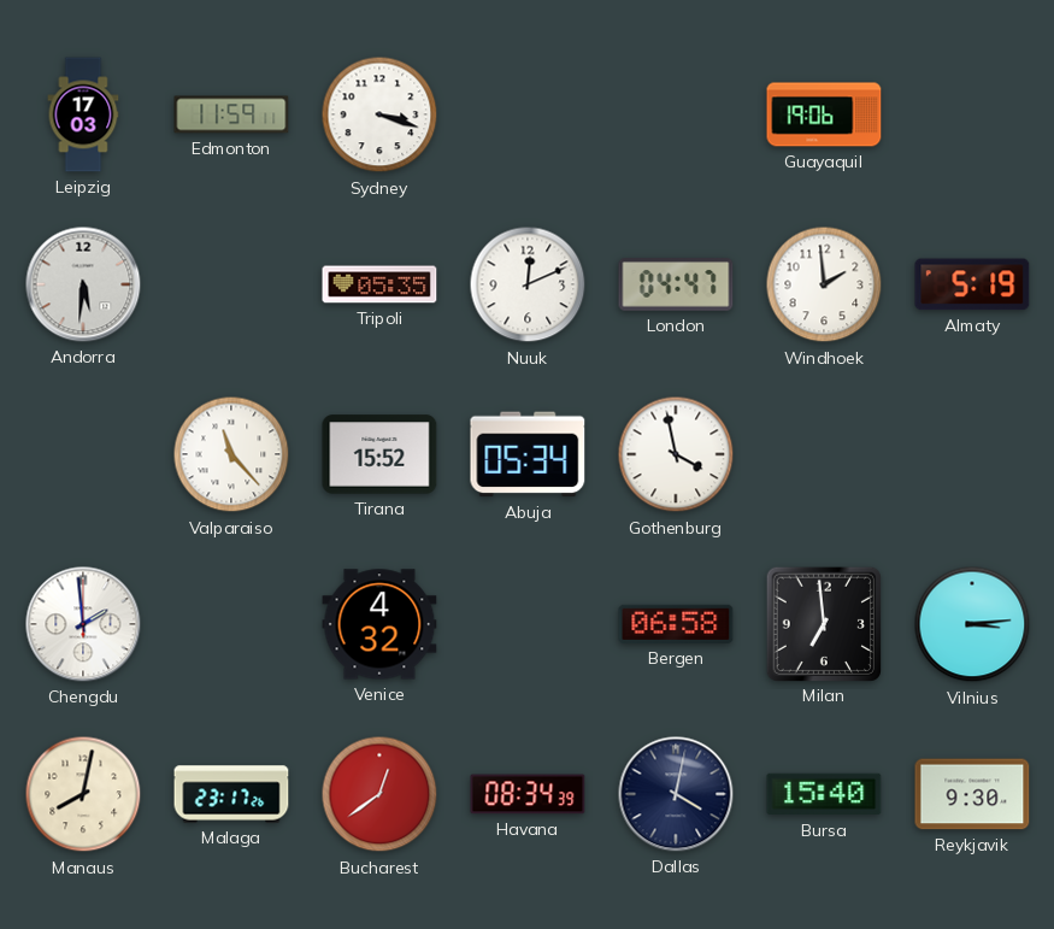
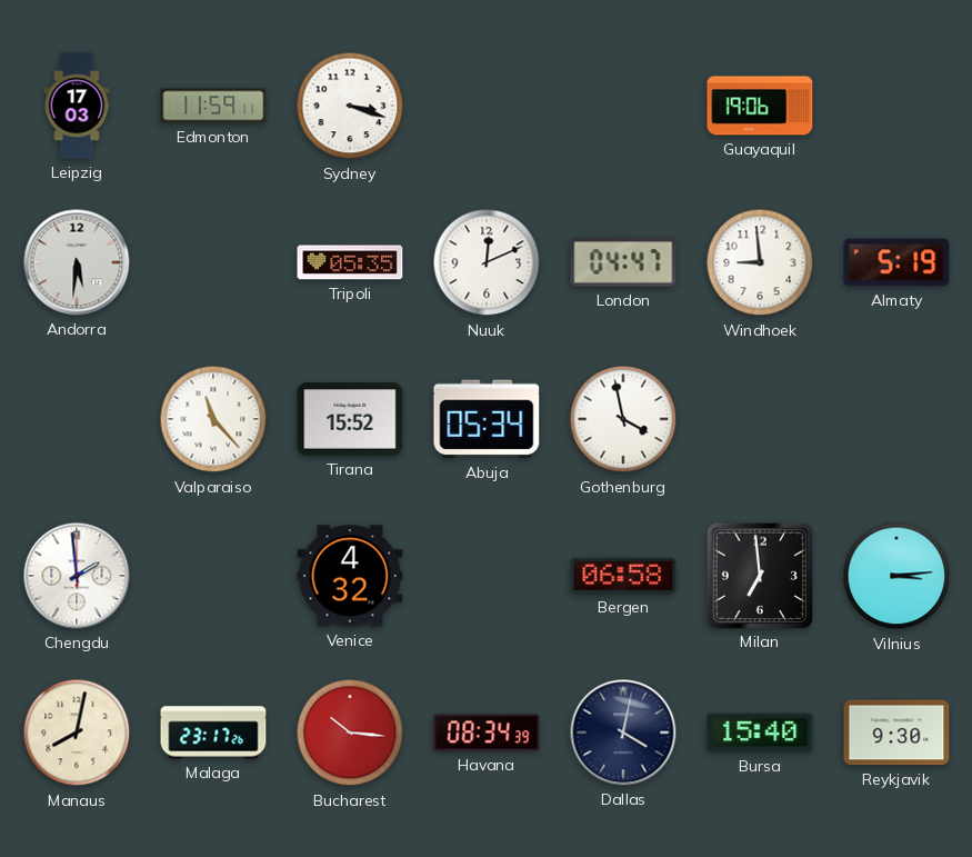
Windhoek: 1:59 -> 8:59 (760, 262)
Bucharest: 12:39 -> 10:16 (350, 733)
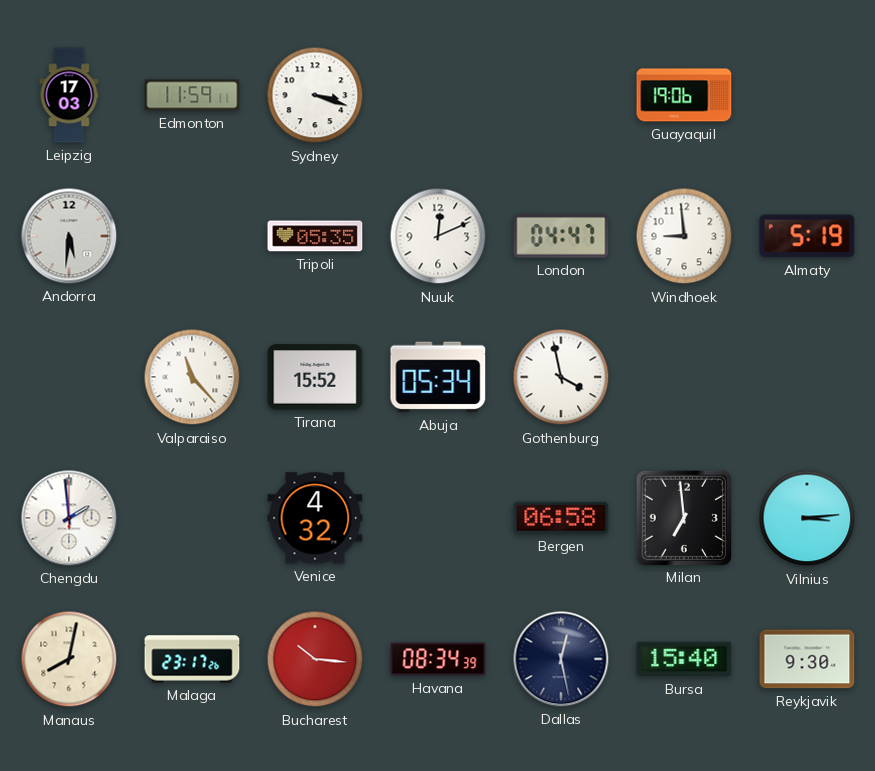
Dallas: 4:02 -> 12:28 (561, 659)
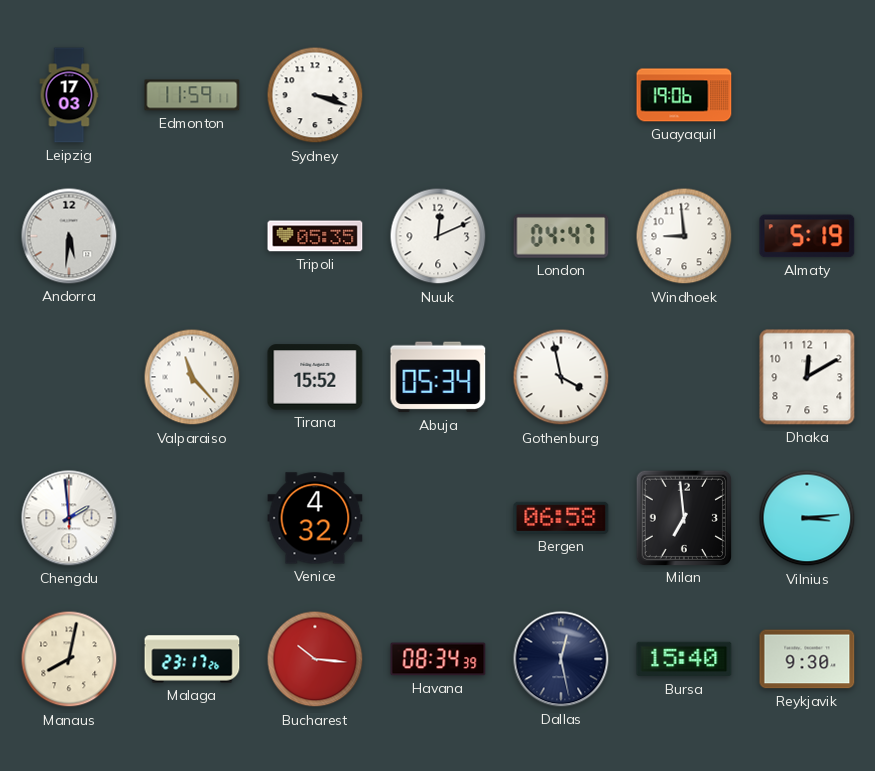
Dhaka: none -> 12:10 (807, 377)
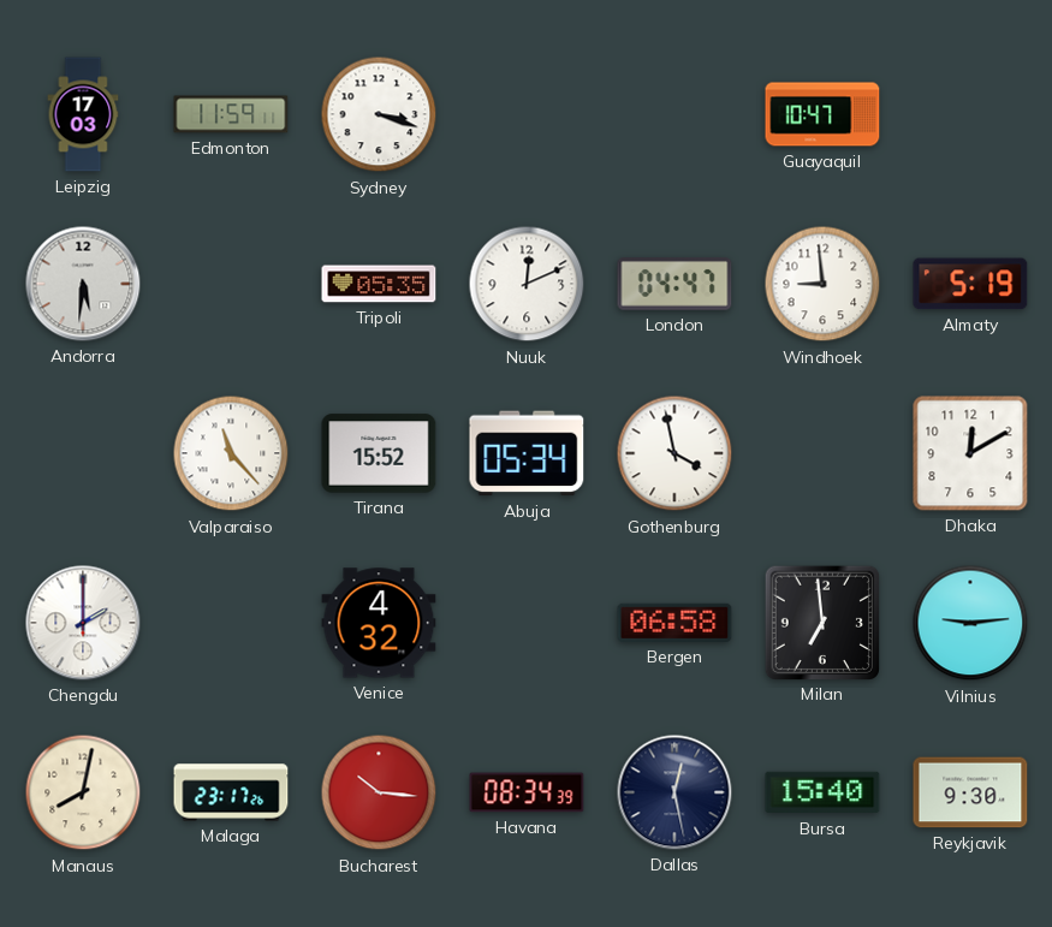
Guayaquil: 19:06 -> 10:47 (822, 114)
Chengdu: 1:59 -> 2:00 (83, 623)
Vilnius: 3:14 -> 9:14 (970, 623)
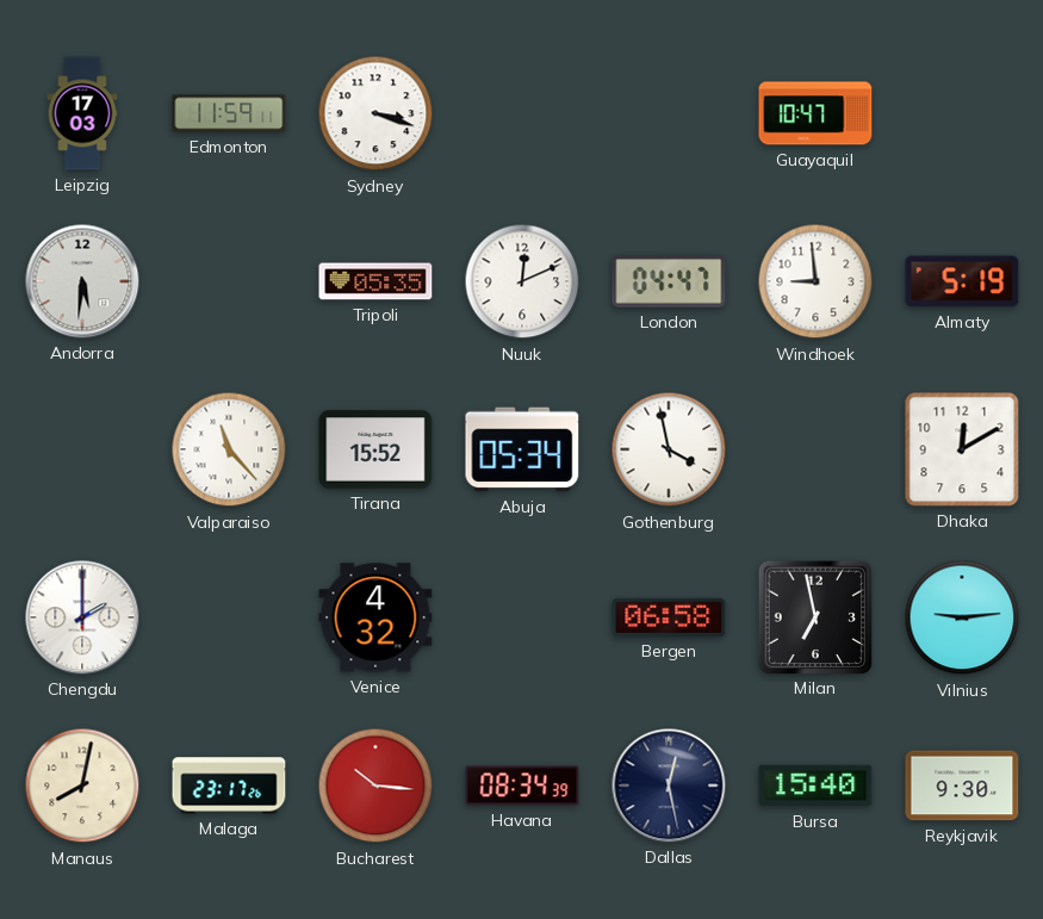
Milan: 6:59 -> 6:58 (814, 616)
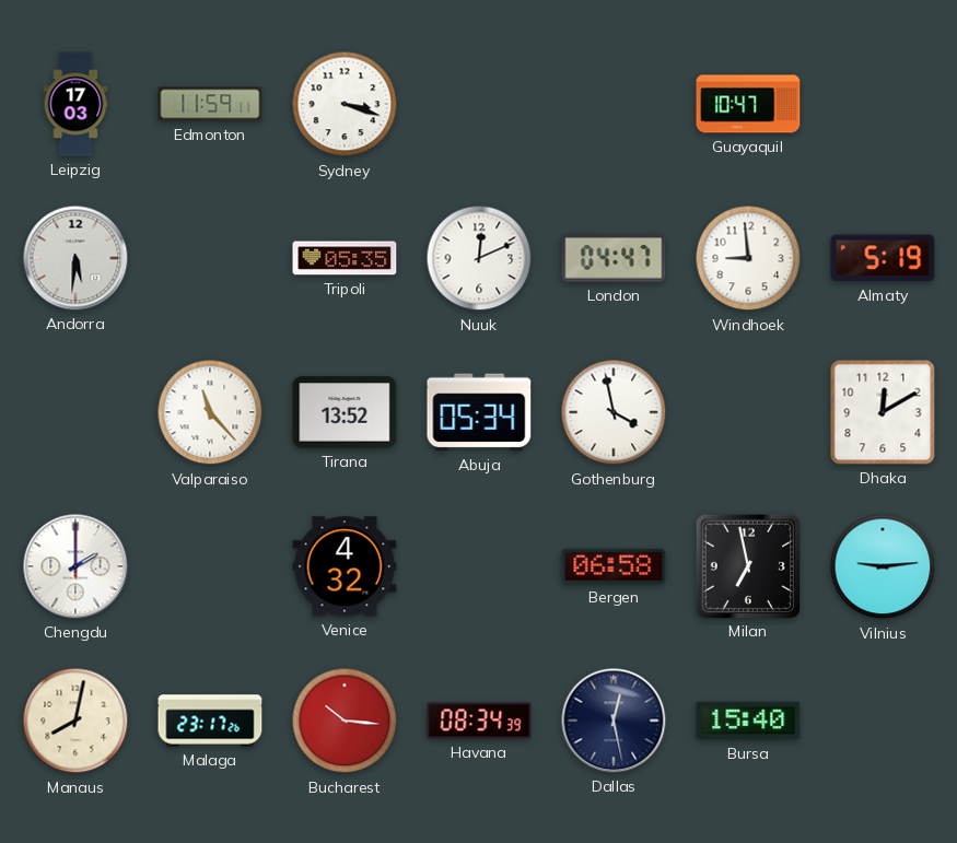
Tirana: 15:52 -> 13:52 (345, 412)
Reykjavik: 9:30 -> none (962, 786)
